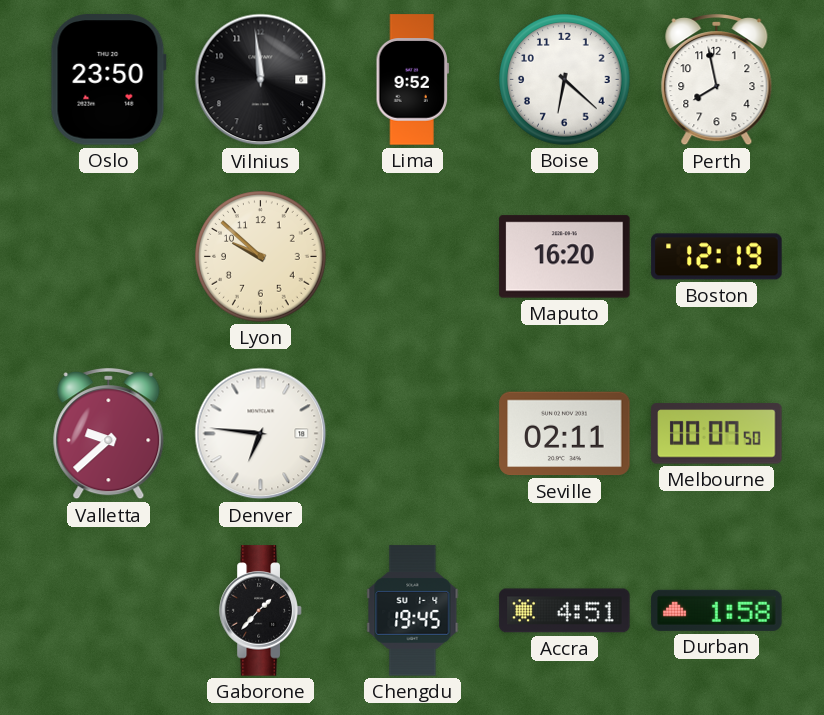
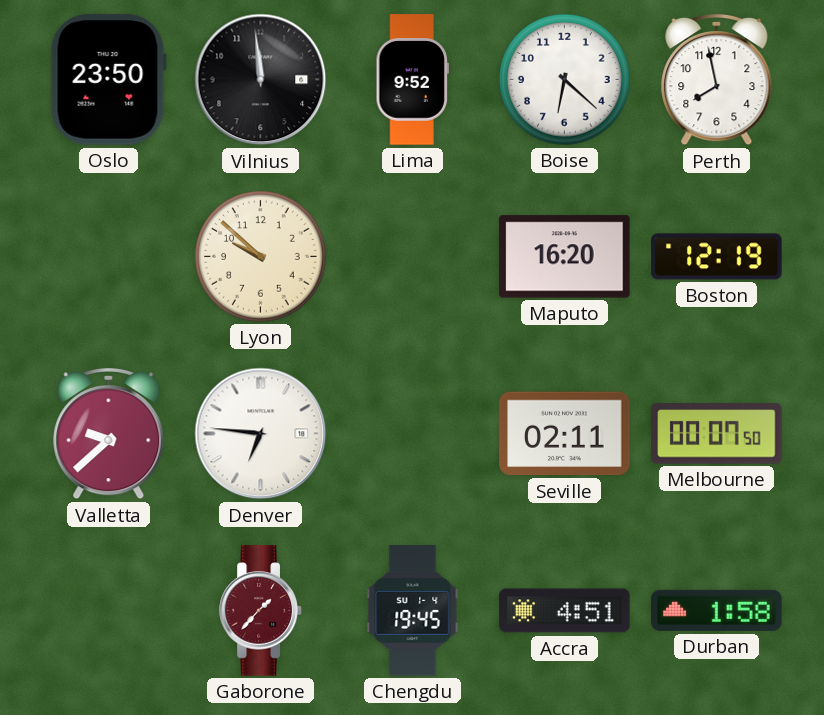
Gaborone dial: black -> burgundy (261, 611)
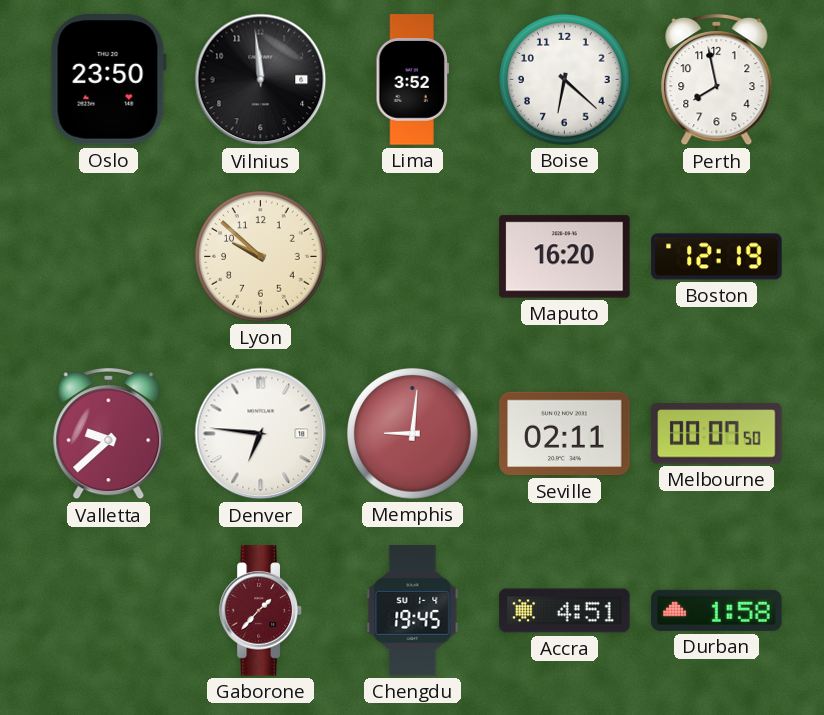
Lima: 9:52 -> 3:52 (412, 80)
Memphis: none -> 9:01 (413, 434)
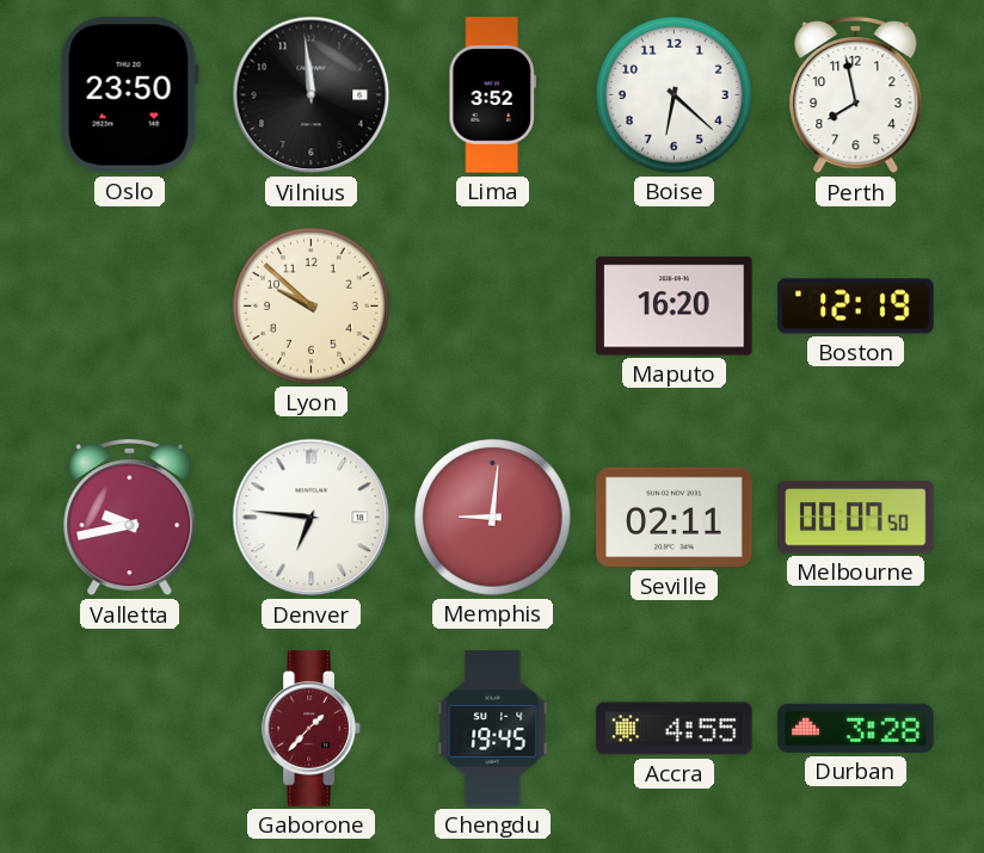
Valletta: 9:38 -> 9:43 (130, 519)
Accra: 4:51 -> 4:55 (675, 729)
Durban: 1:58 -> 3:28 (856, 728)
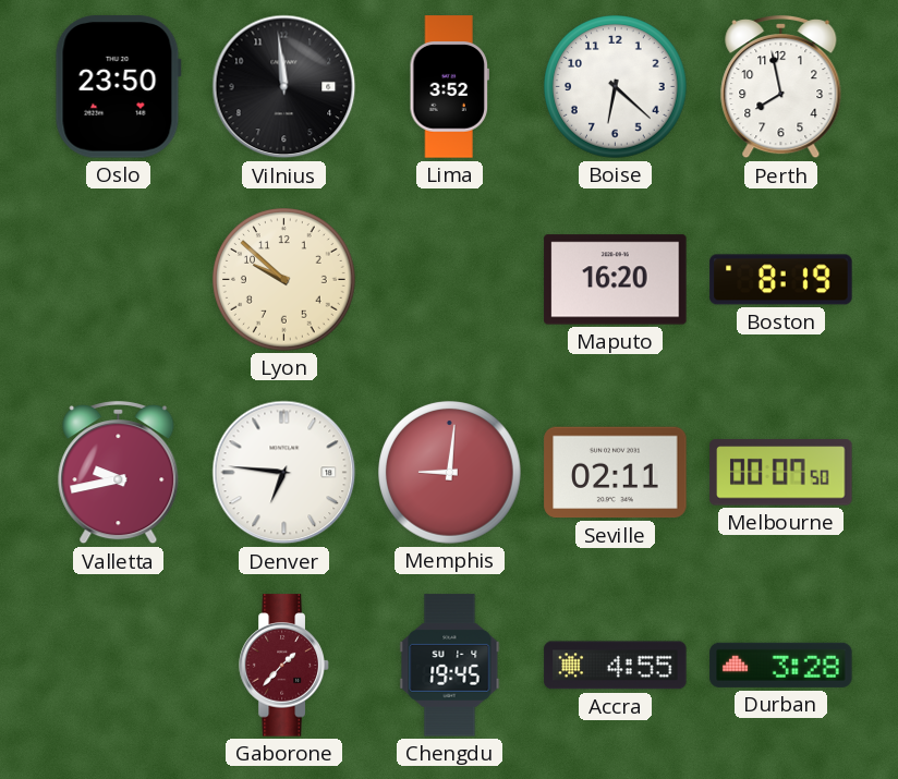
Boston: 12:19 -> 8:19 (781, 280)
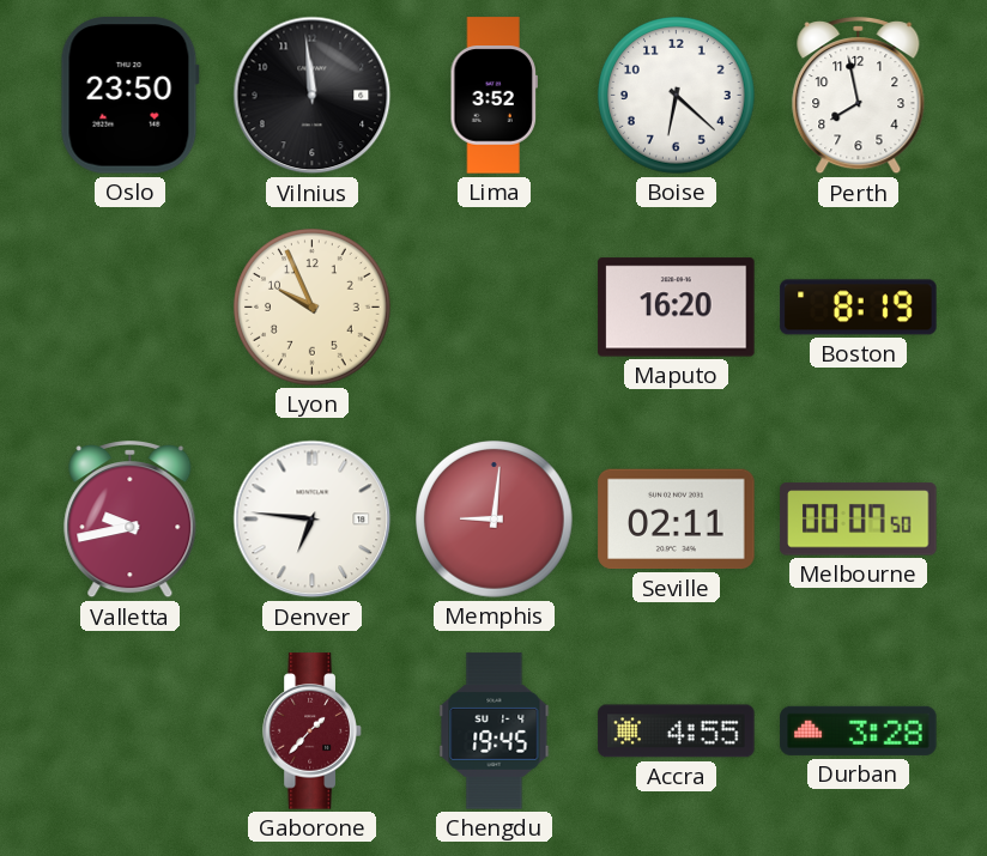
Lyon: 9:52 -> 9:56 (313, 308)
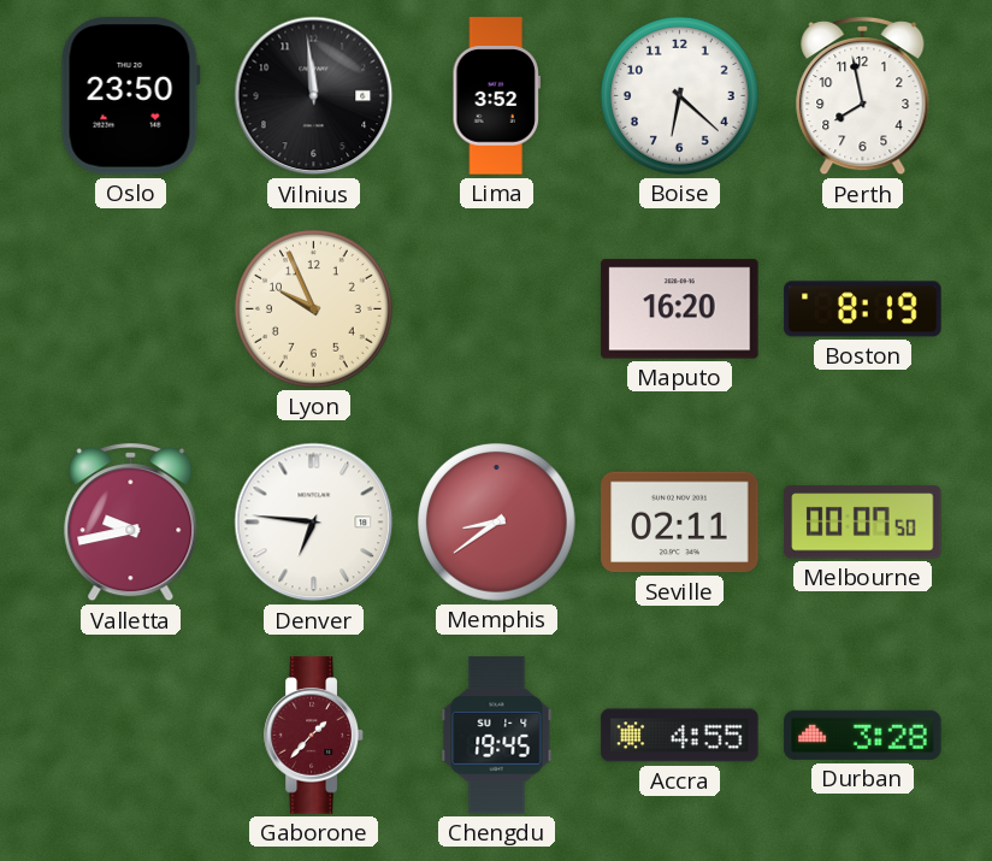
Memphis: 9:01 -> 8:39 (497, 523)
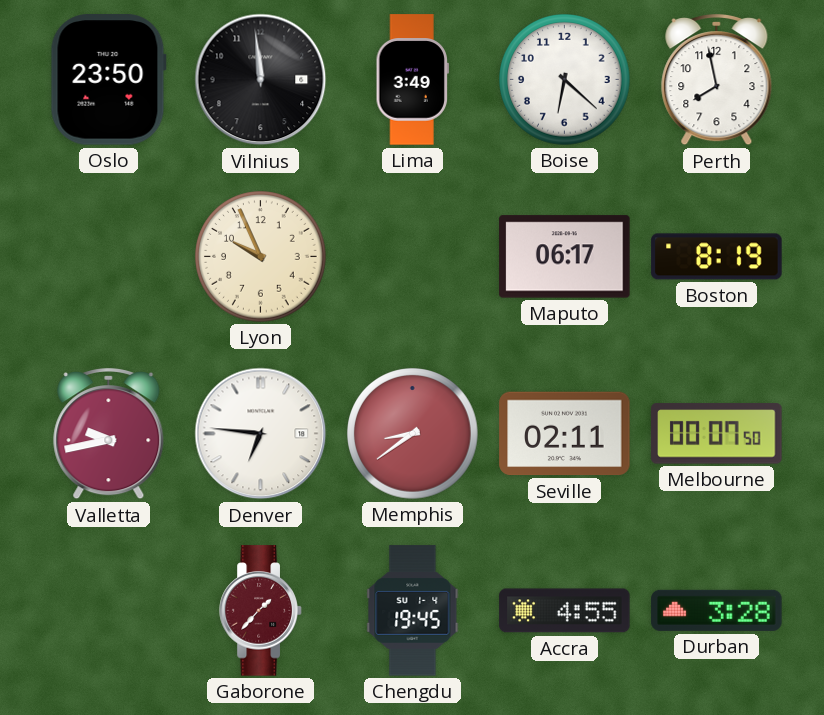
Lima: 3:52 -> 3:49 (412, 80)
Maputo: 16:20 -> 06:17 (565, 257)
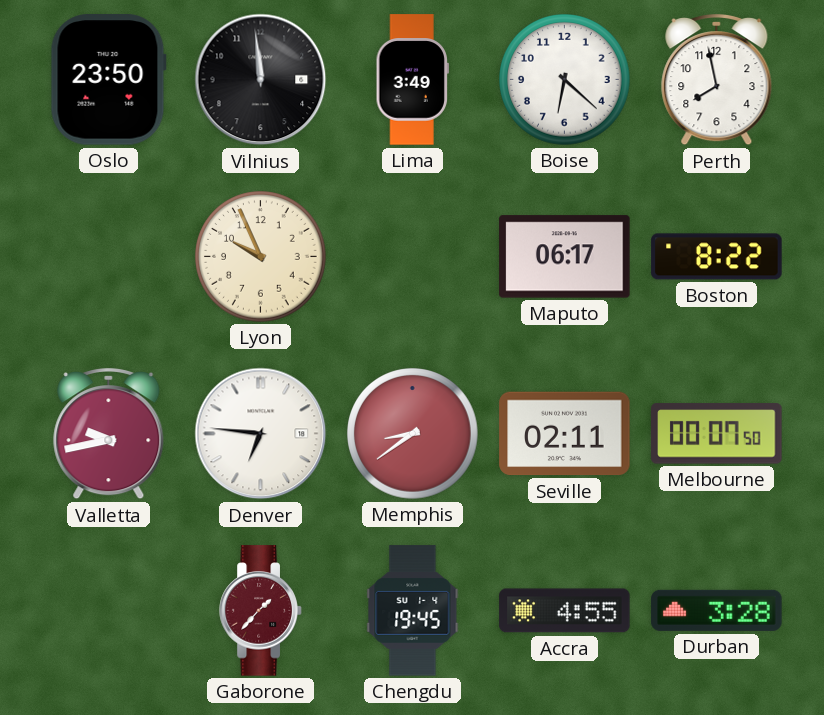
Boston: 8:19 -> 8:22 (717, 257)
